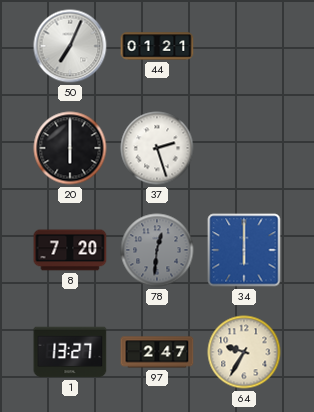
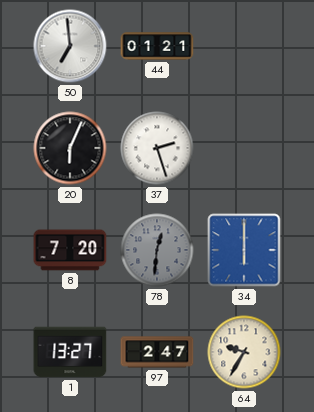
50: 7:04 -> 6:59 (70, 46)
20: 6:00 -> 6:04 (70, 148)
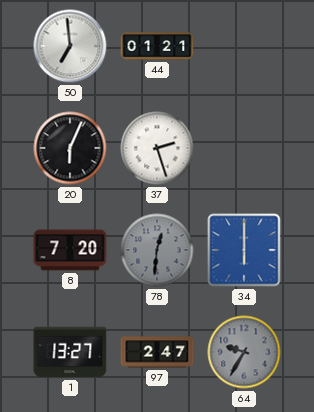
64 dial: cream -> grey (244, 352)
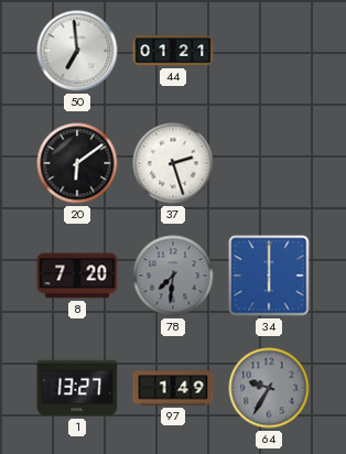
20: 6:04 -> 6:09 (77, 163)
78: 12:31 -> 7:31 (173, 275)
97: 2:47 -> 1:49 (173, 388)
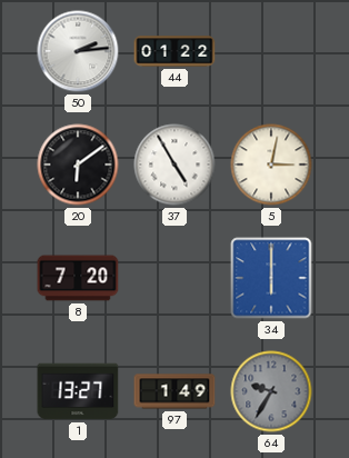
50: 6:59 -> 2:14 (78, 51)
44: 01:21 -> 01:22 (174, 51)
37: 2:27 -> 4:55 (174, 165)
5: none -> 3:02 (271, 165)
78: 7:31 -> none (173, 275)
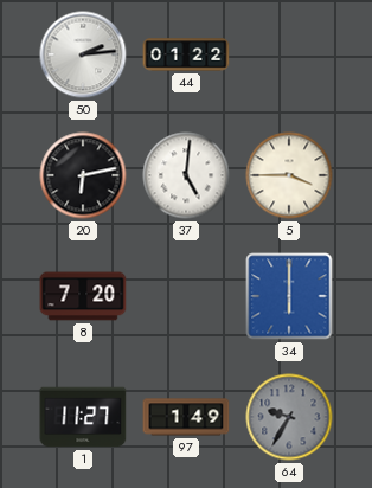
20: 6:09 -> 6:13 (83, 175)
37: 4:55 -> 5:01 (186, 175)
5: 3:02 -> 3:45 (289, 175)
1: 13:27 -> 11:27 (83, 417)
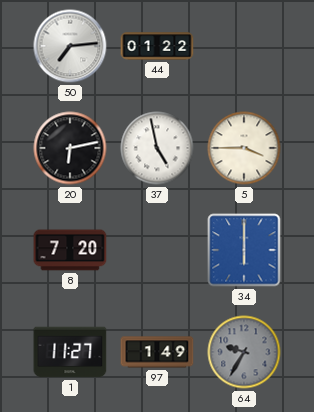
50: 2:14 -> 7:14 (70, 46)
37: 5:01 -> 4:58 (157, 148)
